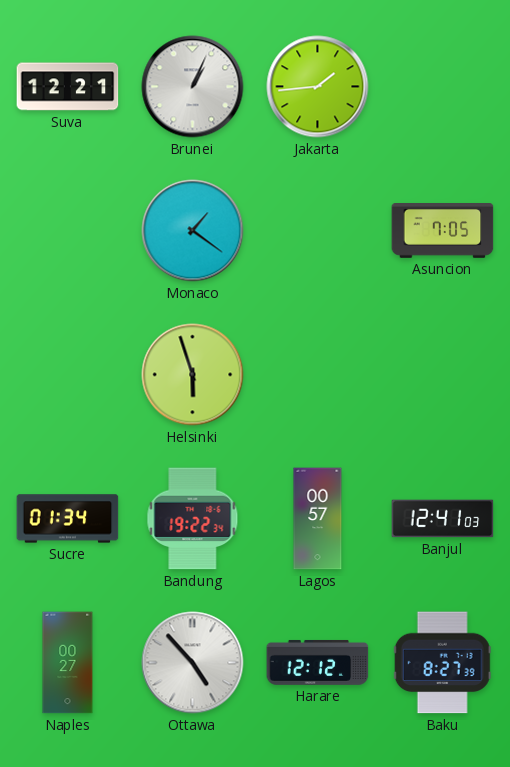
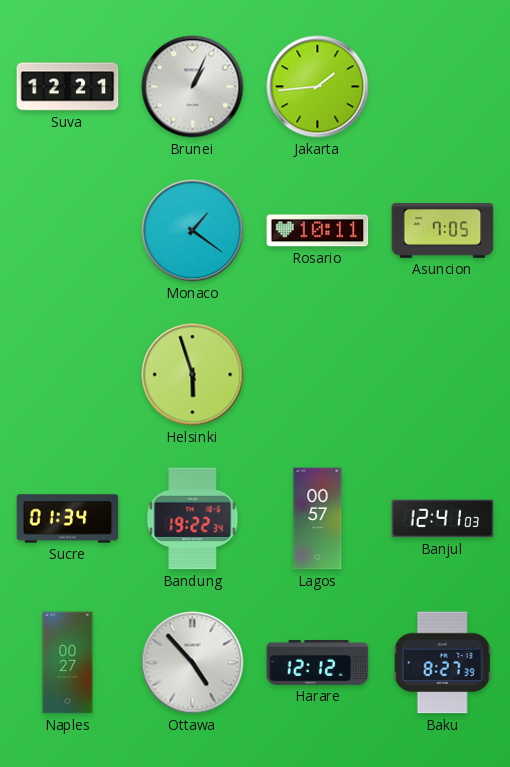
Rosario: none -> 10:11 (318, 231)
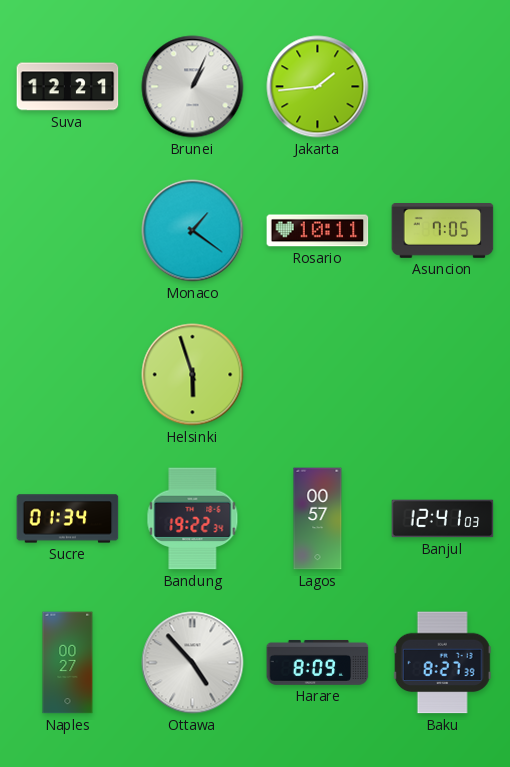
Harare: 12:12 -> 8:09 (318, 663)
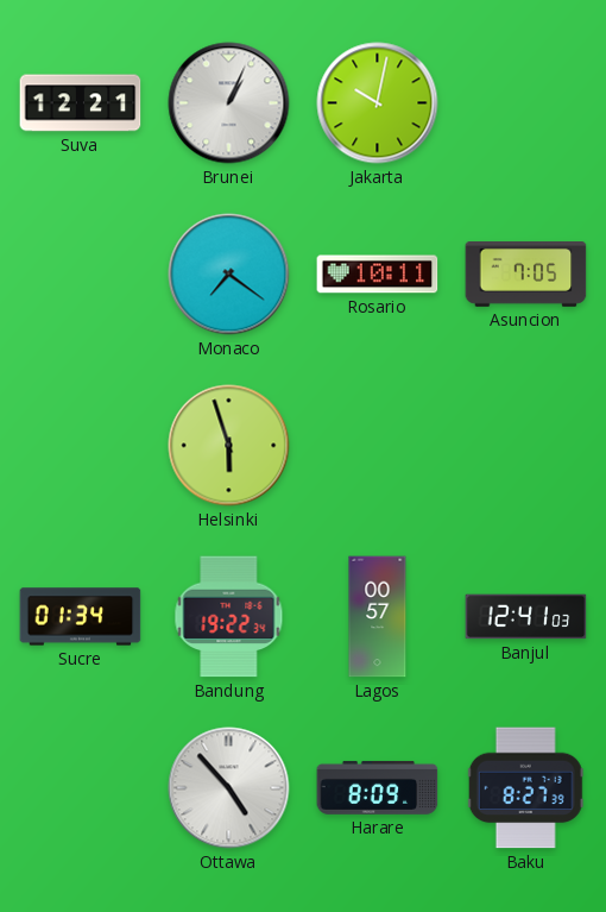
Jakarta: 1:44 -> 10:02 (378, 103)
Monaco: 1:21 -> 7:21 (229, 275)
Naples: 00:27 -> none (68, 663)
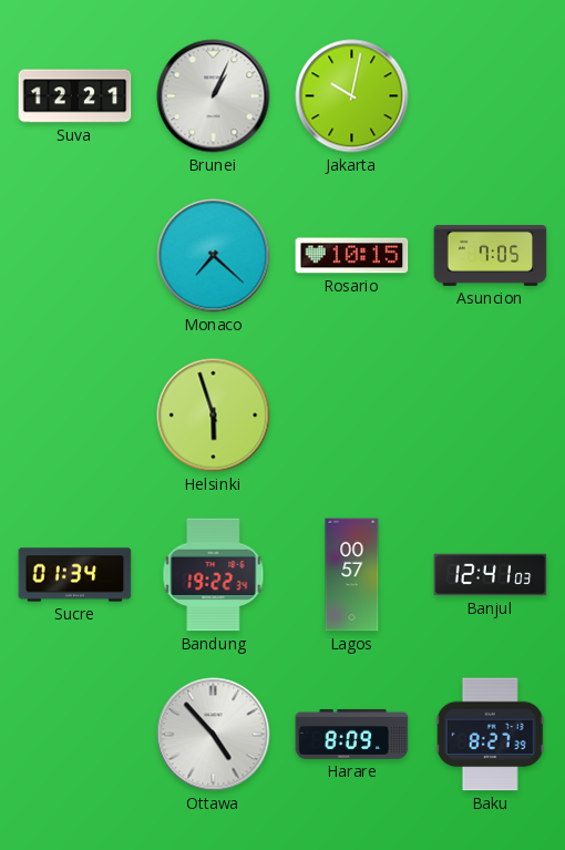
Monaco: 7:21 -> 7:22 (214, 256)
Rosario: 10:11 -> 10:15 (352, 256)
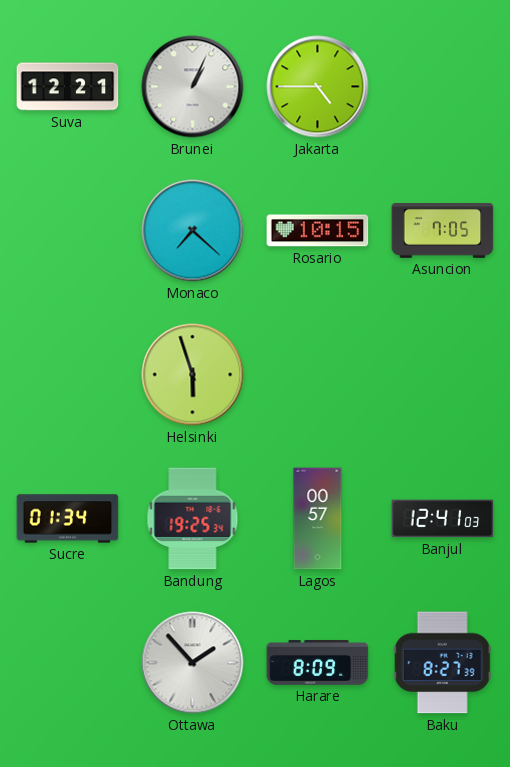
Jakarta: 10:02 -> 4:45 (318, 87)
Bandung: 19:22 -> 19:25 (193, 519)
Ottawa: 4:53 -> 1:53 (193, 663)
